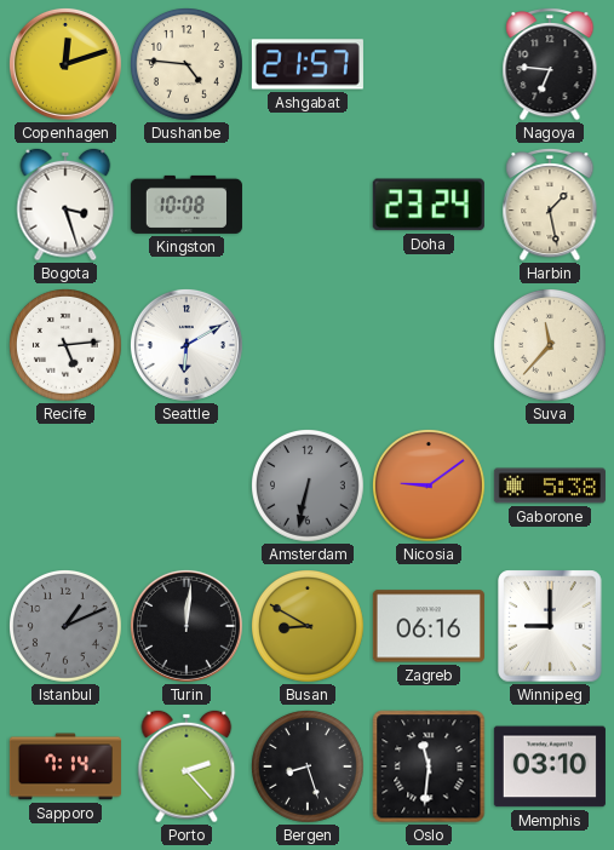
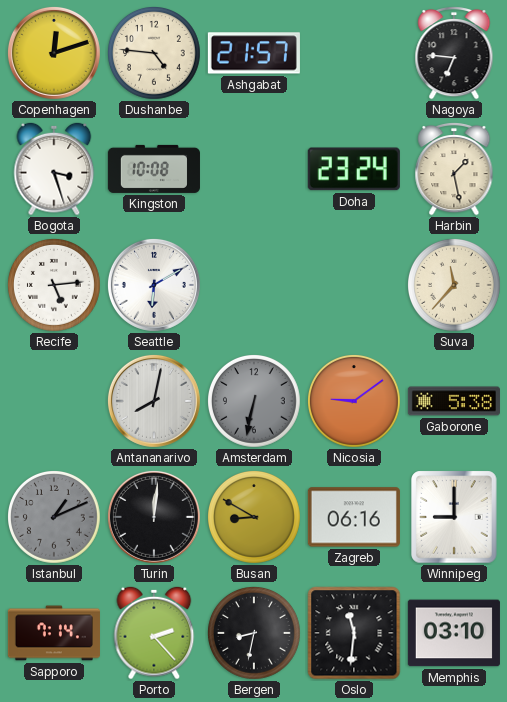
Antananarivo: none -> 8:02 (154, 401)
Bergen: 8:27 -> 8:32 (255, 634)
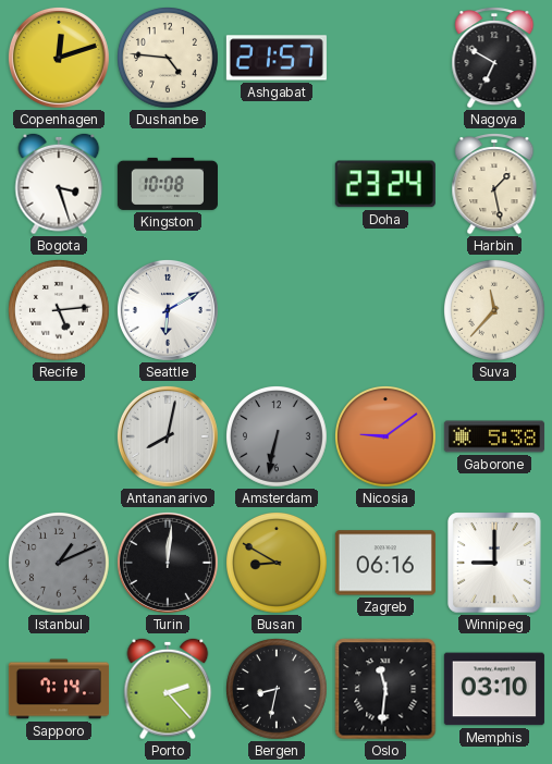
Nagoya: 6:46 -> 6:50 (494, 58)
